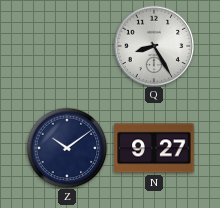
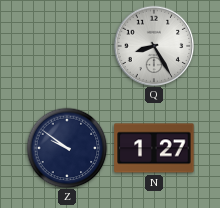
Z: 10:09 -> 9:51 (67, 148)
N: 9:27 -> 1:27 (154, 148)
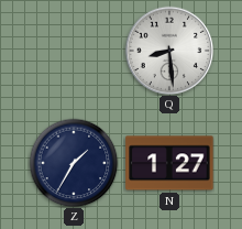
Q: 8:25 -> 8:29 (169, 51)
Z: 9:51 -> 1:35 (74, 163)
